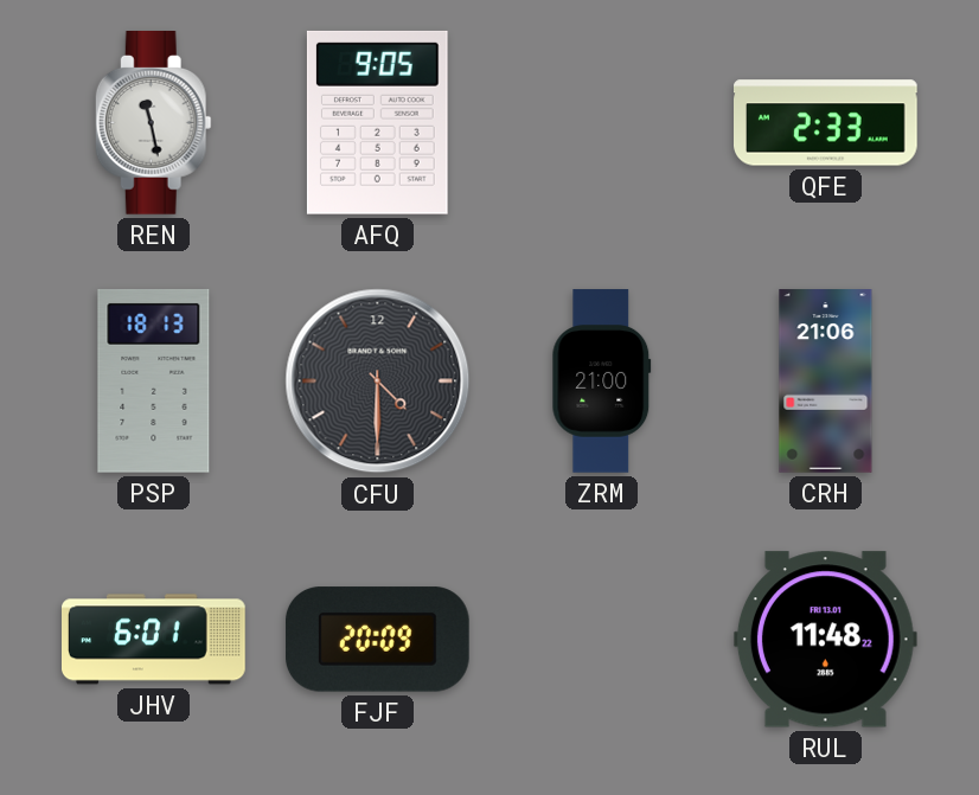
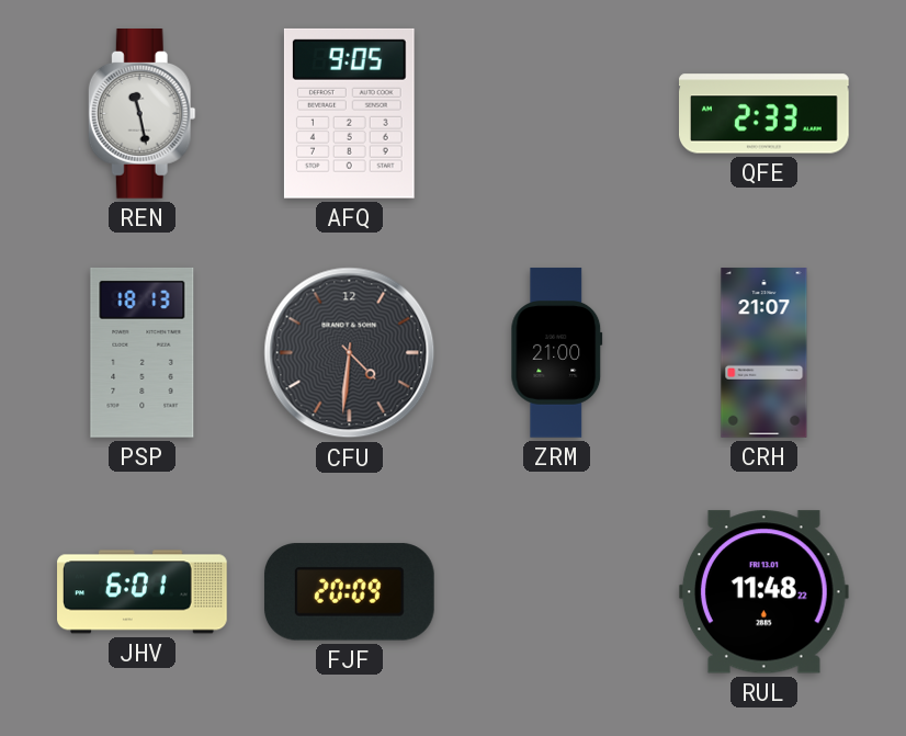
CFU: 4:30 -> 4:31 (350, 353)
CRH: 21:06 -> 21:07 (765, 353)
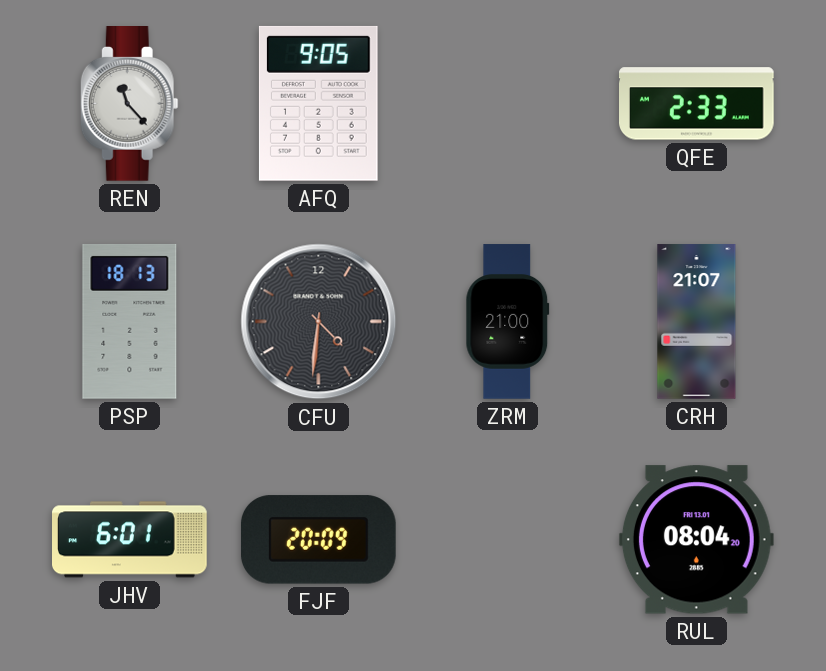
REN: 11:28 -> 11:23 (129, 104)
RUL: 11:48 -> 08:04 (696, 540)
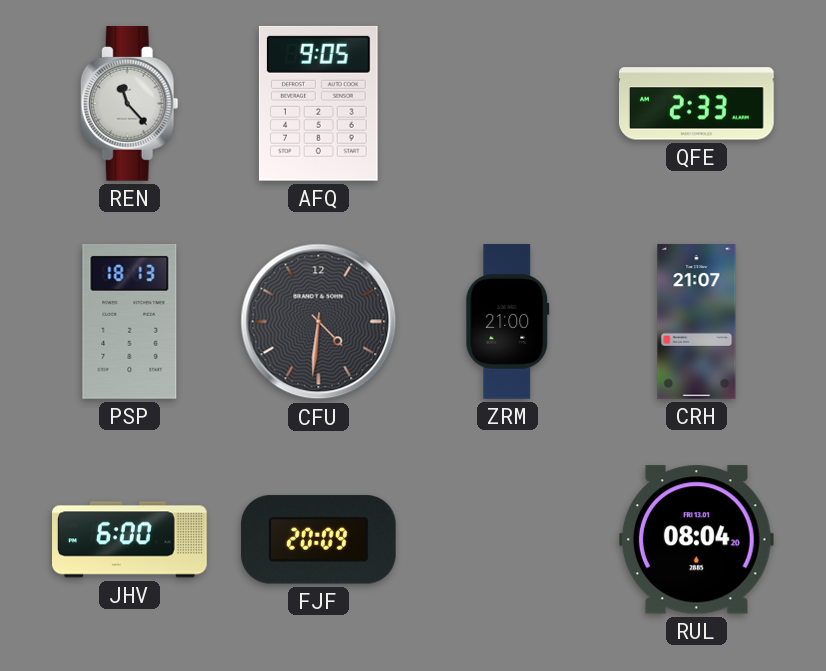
JHV: 6:01 -> 6:00 (130, 540)
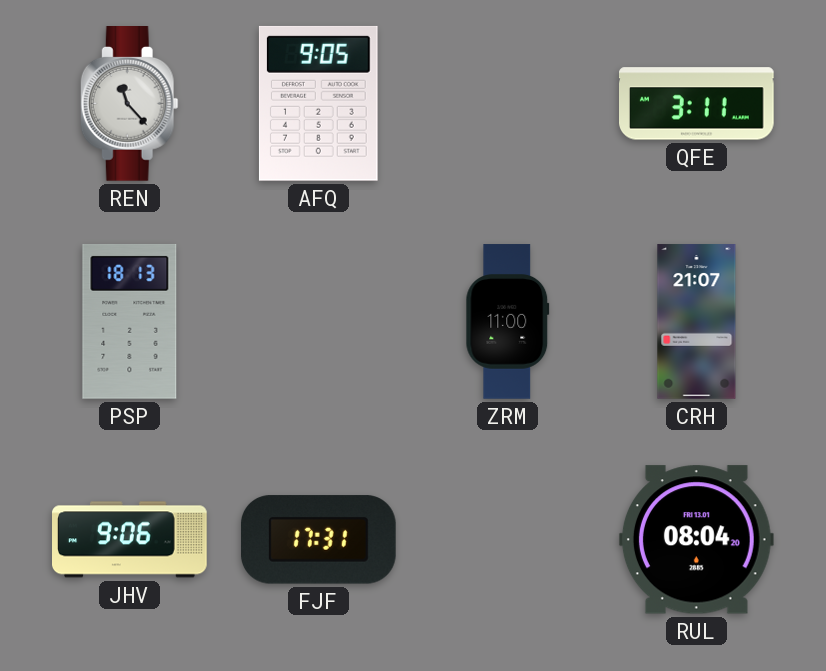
QFE: 2:33 -> 3:11 (697, 104)
CFU: 4:31 -> none (319, 322)
ZRM: 21:00 -> 11:00 (508, 322)
JHV: 6:00 -> 9:06 (130, 540)
FJF: 20:09 -> 17:31 (318, 540)
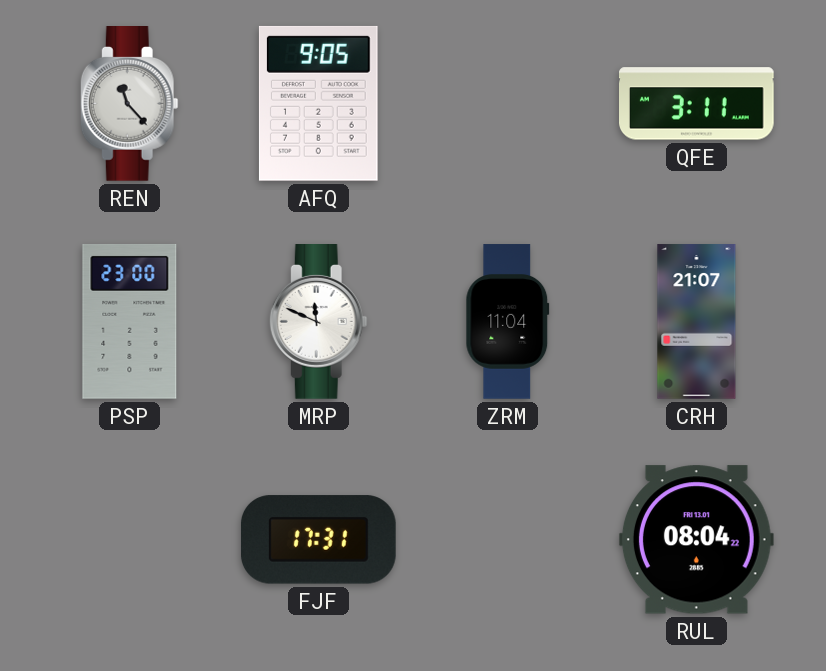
PSP: 18:13 -> 23:00 (130, 321)
MRP: none -> 11:49 (318, 322)
ZRM: 11:00 -> 11:04 (508, 322)
JHV: 9:06 -> none (130, 540)
RUL: 08:04:20 -> 08:04:22 (696, 540)
